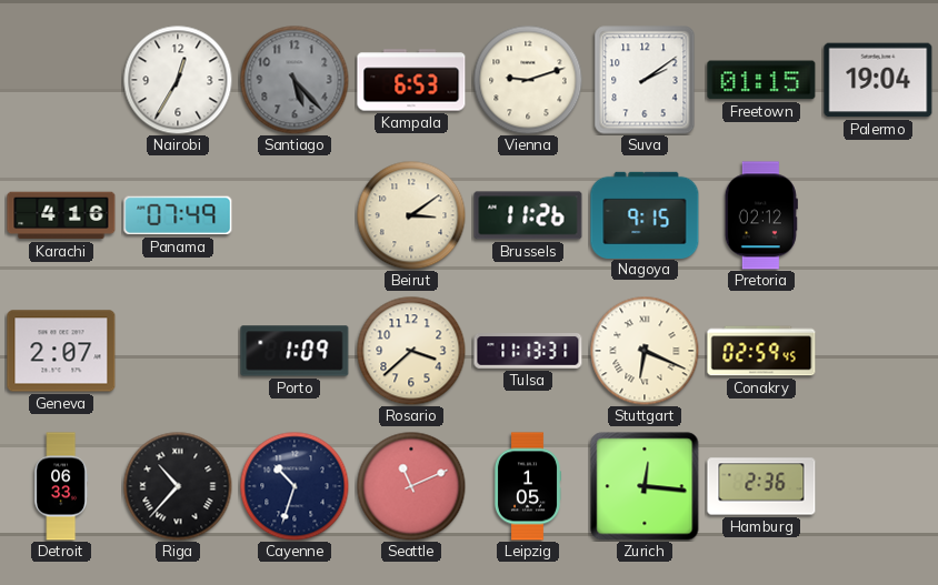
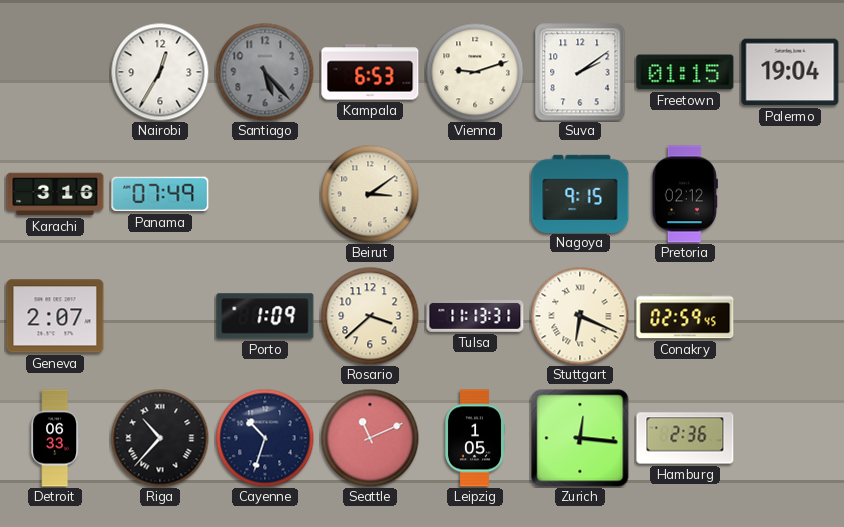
Karachi: 4:16 -> 3:16 (55, 194)
Brussels: 11:26 -> none (528, 215)
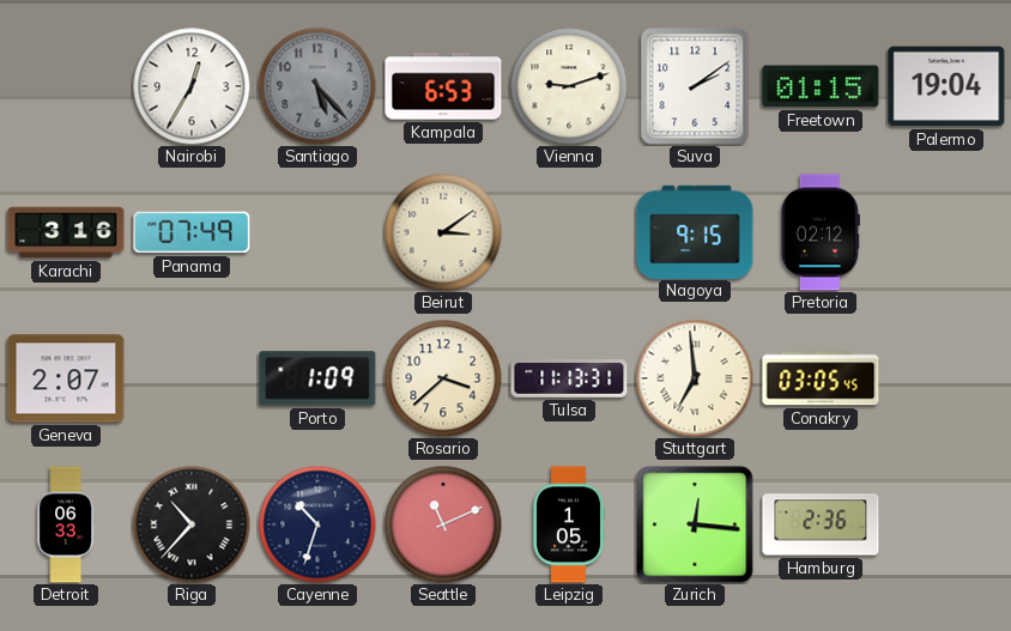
Stuttgart: 6:19 -> 6:59 (695, 378)
Conakry: 02:59 -> 03:05 (821, 378)
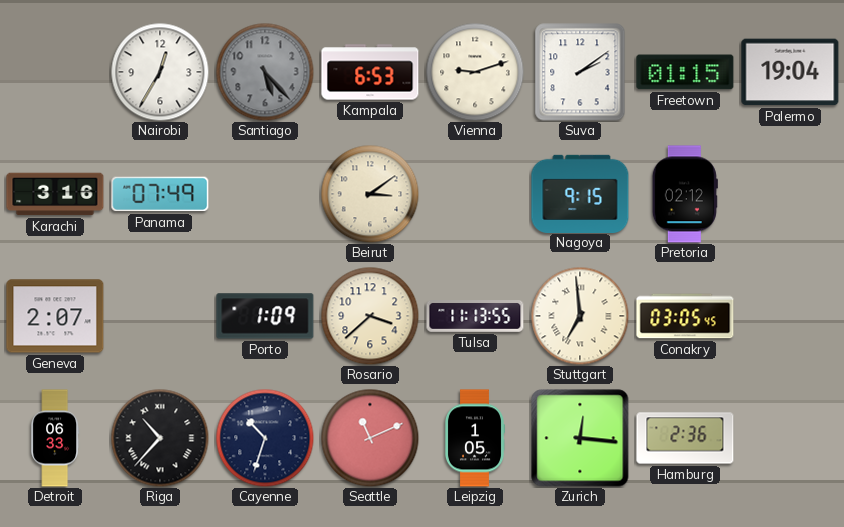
Tulsa: 11:13:31 -> 11:13:55 (475, 317)
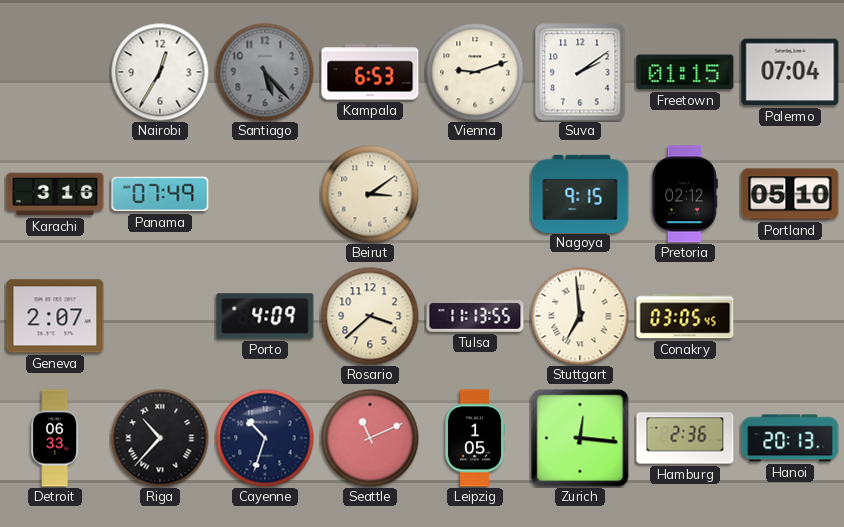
Palermo: 19:04 -> 07:04 (790, 72)
Portland: none -> 05:10 (790, 194)
Porto: 1:09 -> 4:09 (265, 316)
Hanoi: none -> 20:13 (790, 438)
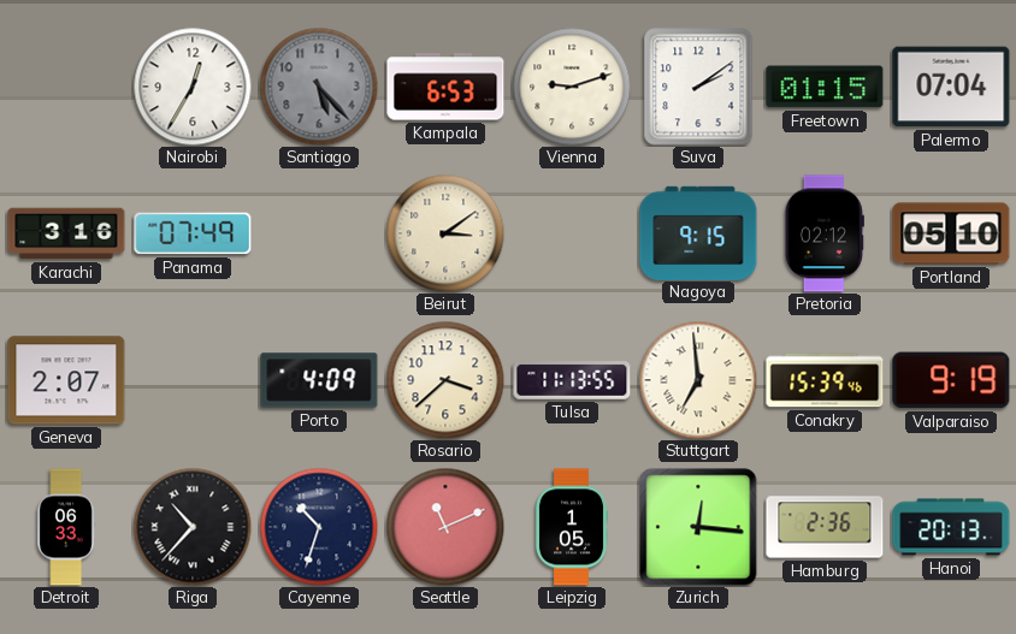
Conakry: 03:05 -> 15:39 (825, 380)
Valparaiso: none -> 9:19 (951, 380)
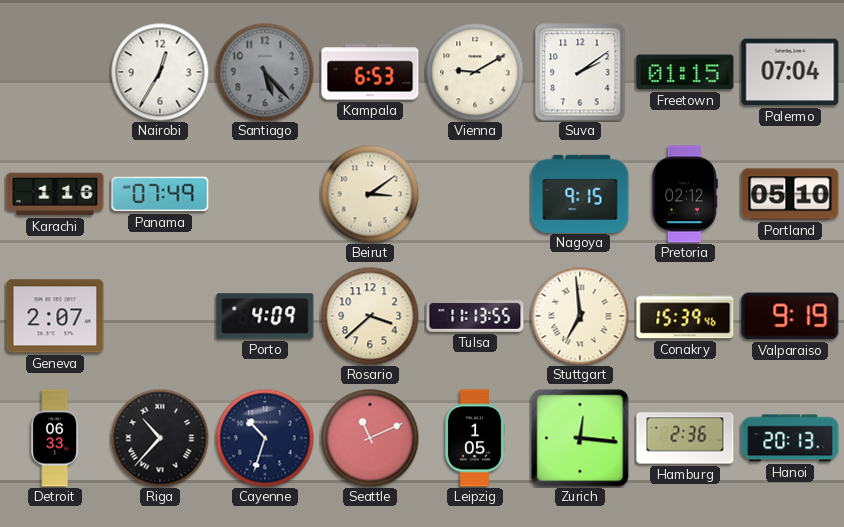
Vienna: 9:12 -> 9:10 (475, 72)
Karachi: 3:16 -> 1:16 (55, 194)
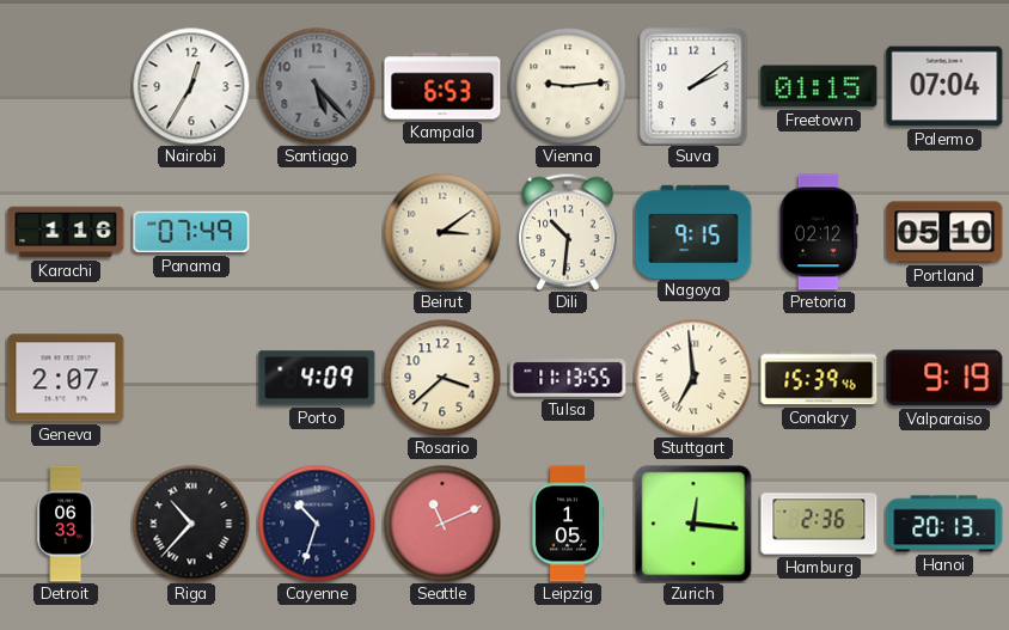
Vienna: 9:10 -> 9:14 (568, 86)
Dili: none -> 10:31 (568, 232)
